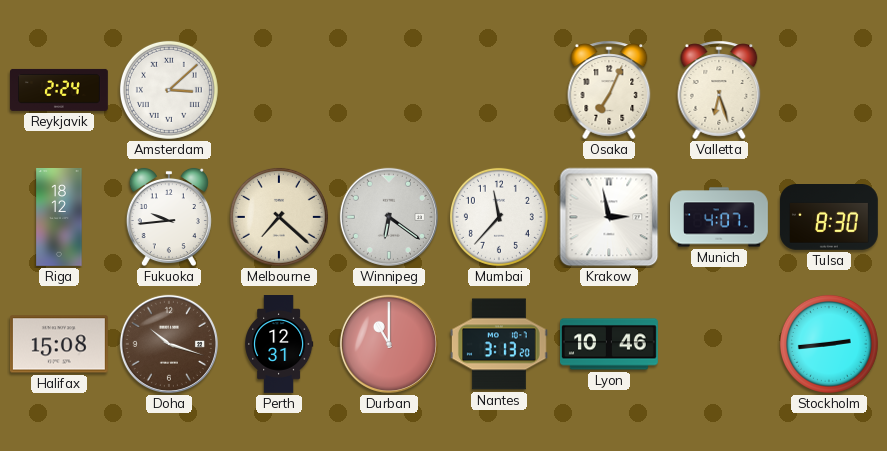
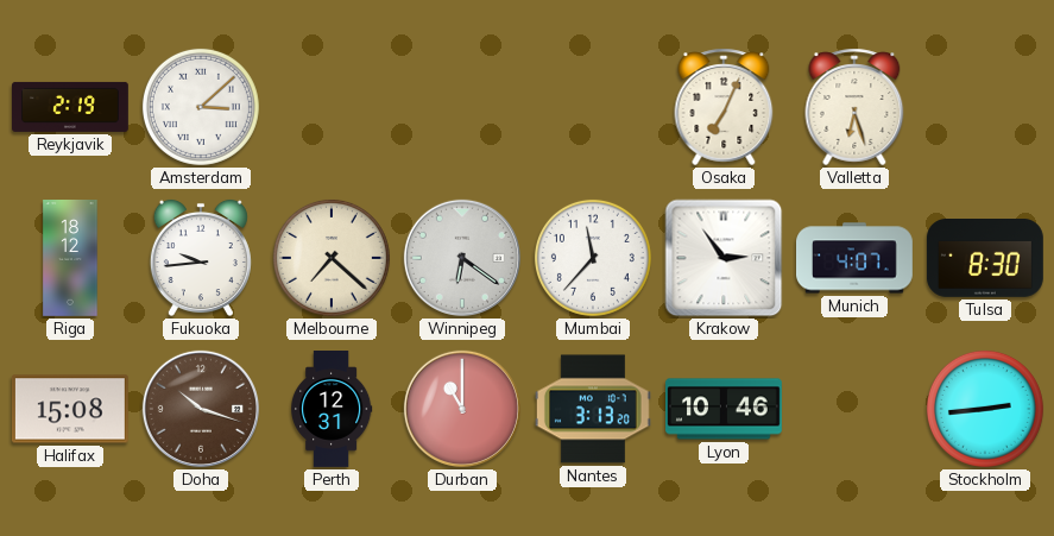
Reykjavik: 2:24 -> 2:19 (71, 107)
Krakow: 2:58 -> 2:54 (724, 258)
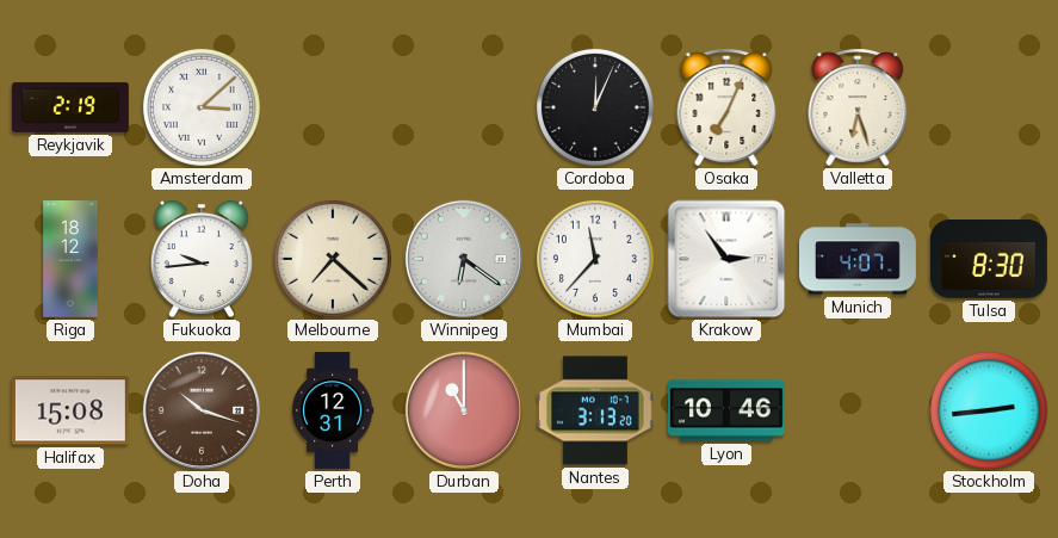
Cordoba: none -> 12:04 (595, 107)
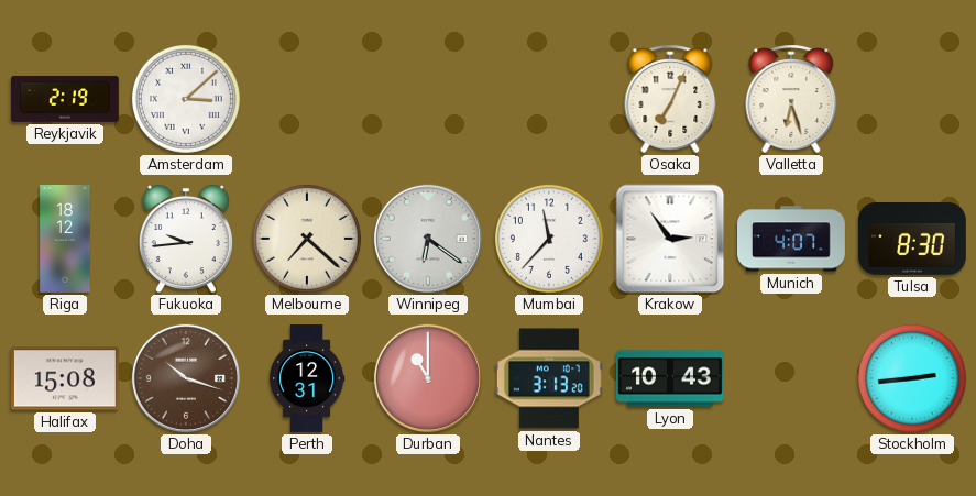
Cordoba: 12:04 -> none (595, 107)
Lyon: 10:46 -> 10:43 (671, 378)
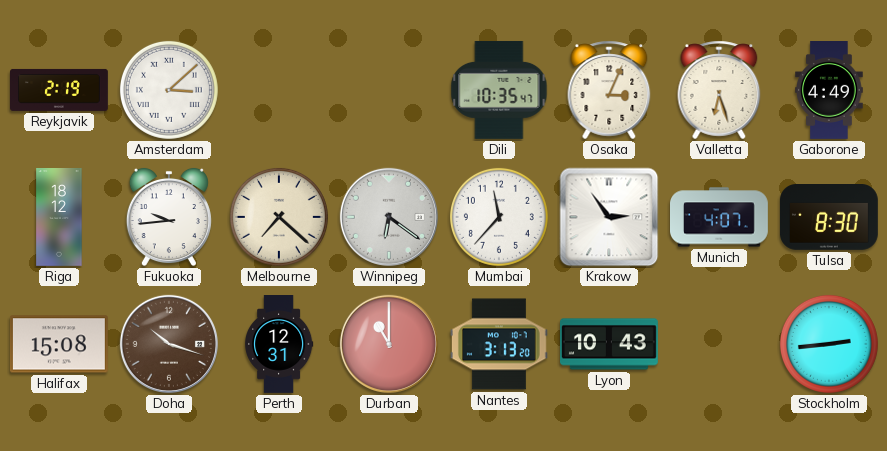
Dili: none -> 10:35 (499, 90)
Osaka: 7:04 -> 3:04 (609, 90)
Gaborone: none -> 4:49 (829, 91)
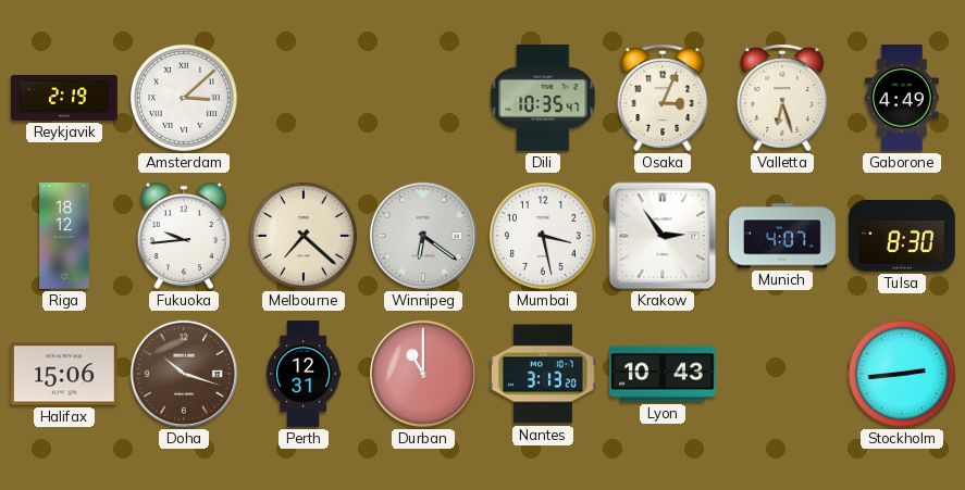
Mumbai: 11:37 -> 3:28 (543, 236)
Halifax: 15:08 -> 15:06 (64, 374)
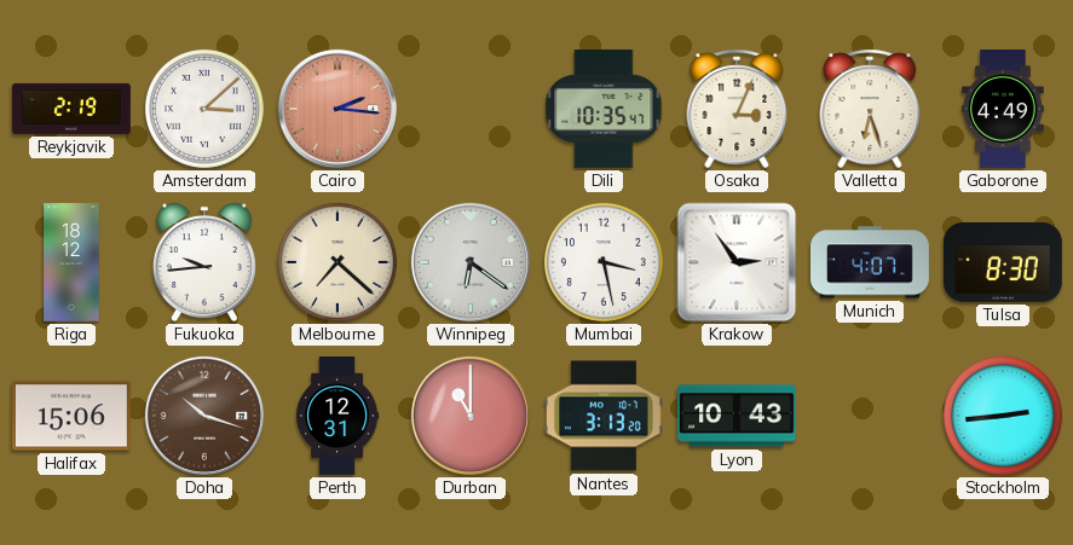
Cairo: none -> 2:16 (338, 109)
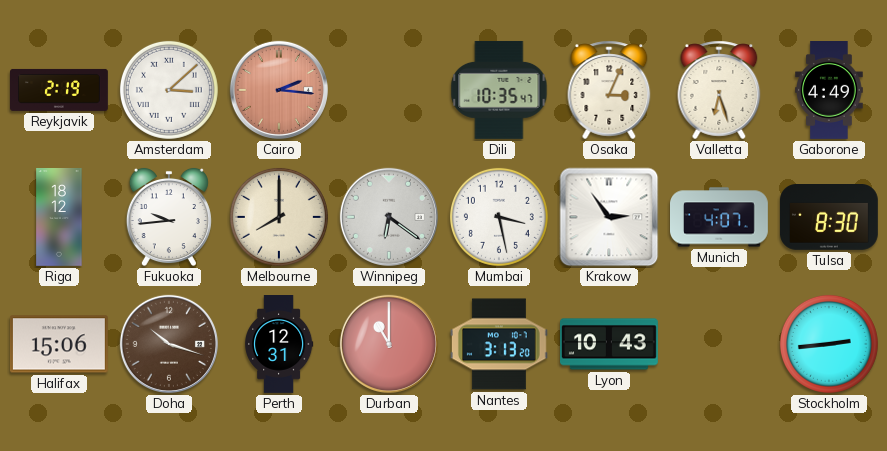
Melbourne: 7:22 -> 8:00 (279, 217)
